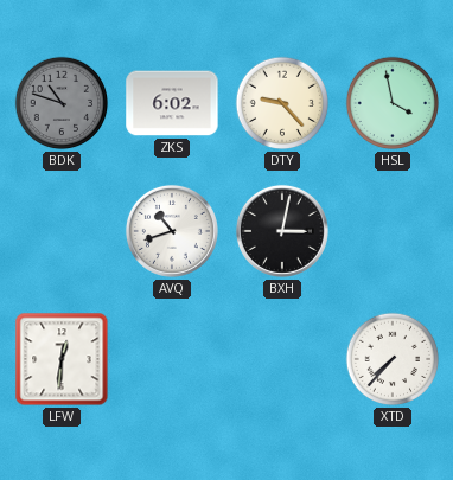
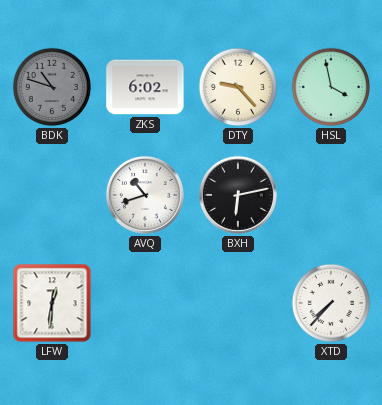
BXH: 3:02 -> 6:13 (238, 195)
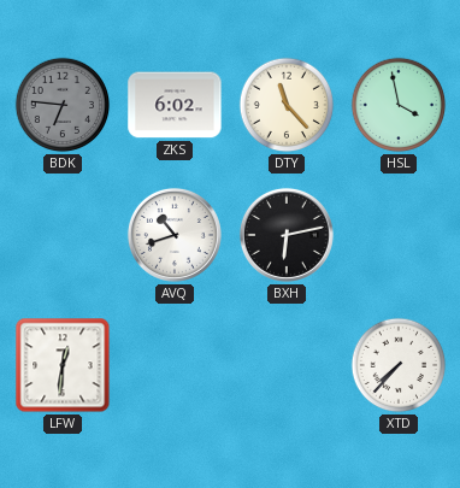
BDK: 10:48 -> 6:46 (63, 105)
DTY: 9:23 -> 11:23 (287, 105)
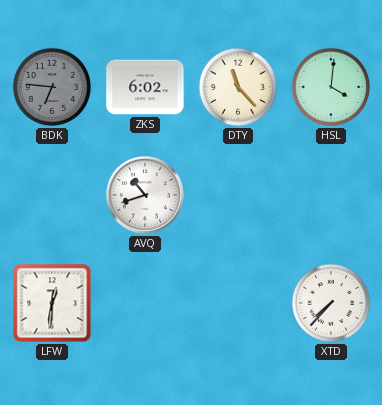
HSL: 3:58 -> 4:01 (331, 87)
BXH: 6:13 -> none (287, 235)
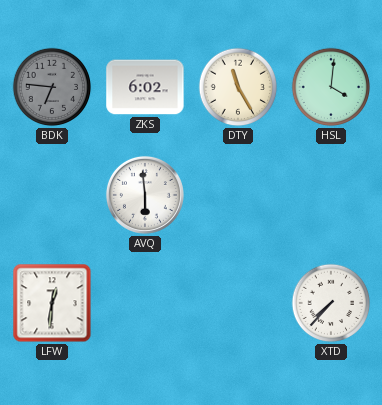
DTY: 11:23 -> 11:25 (238, 87)
AVQ: 10:42 -> 5:59 (145, 195)
